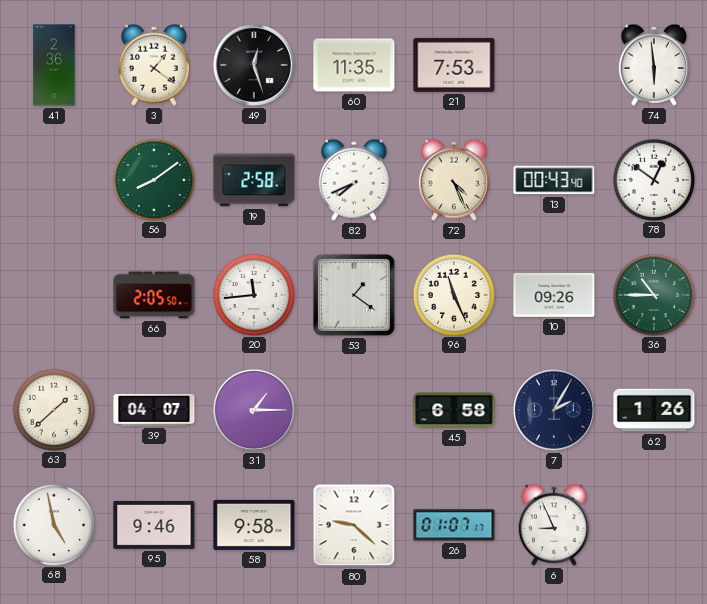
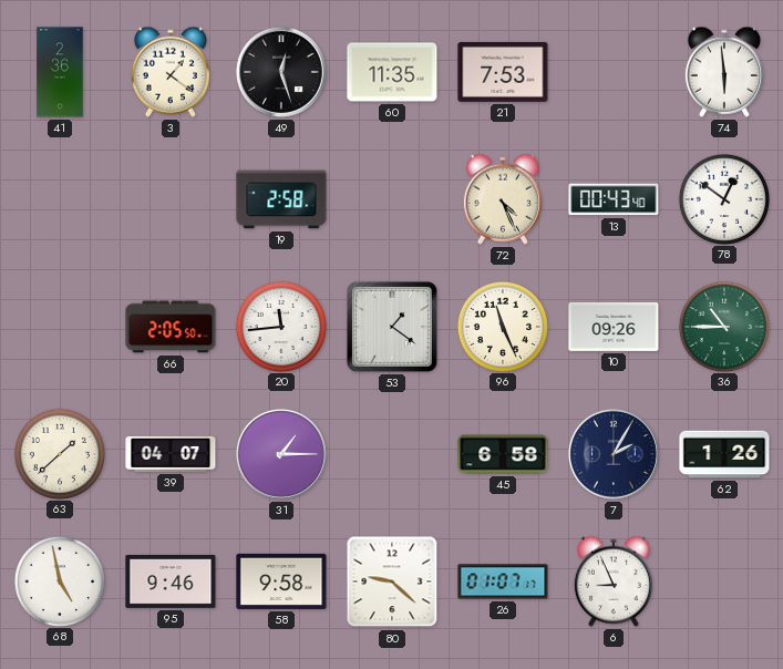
56: 8:09 -> none (153, 179)
82: 7:41 -> none (354, 180)
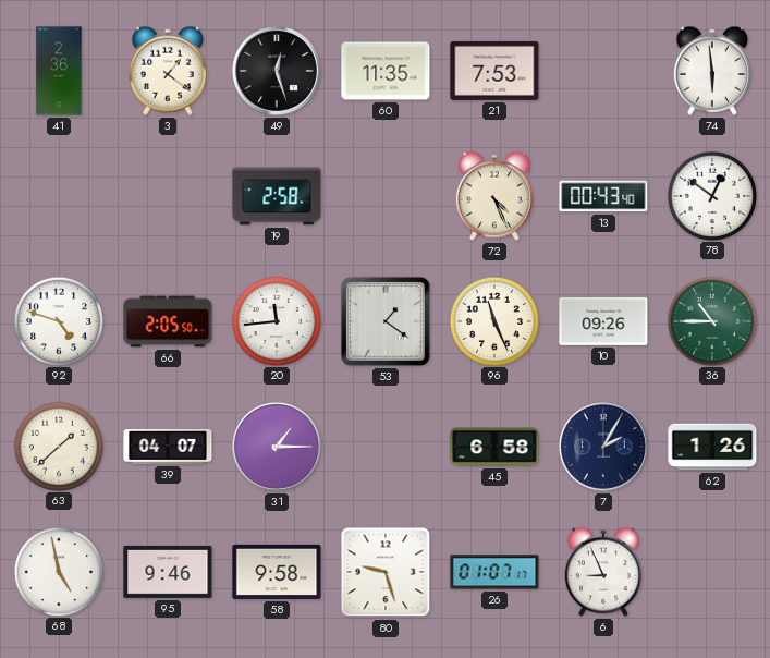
92: none -> 4:48 (58, 320)
80: 9:22 -> 9:27 (386, 572)
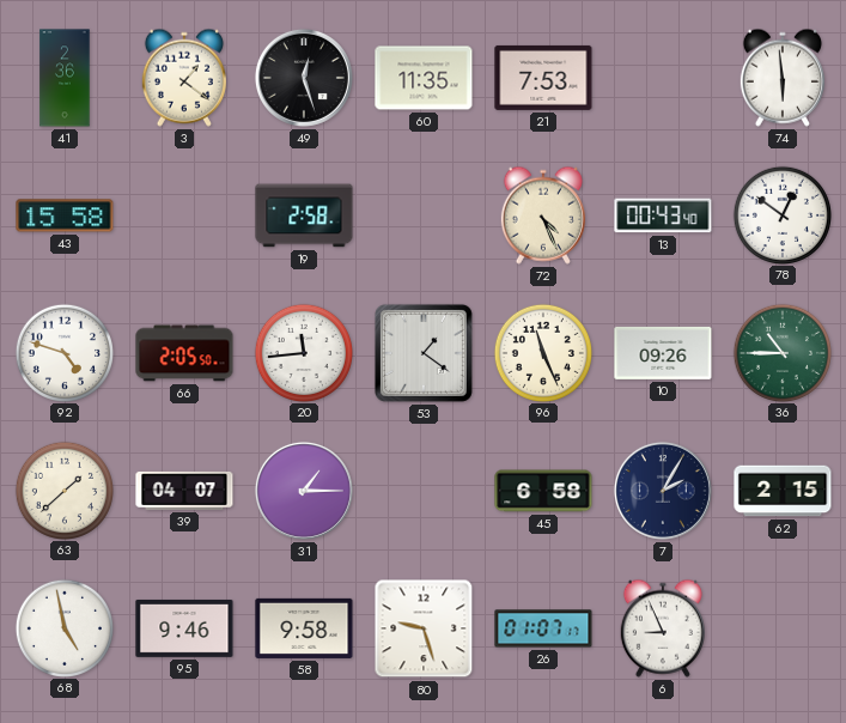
43: none -> 15:58 (65, 215)
62: 1:26 -> 2:15 (783, 491)
